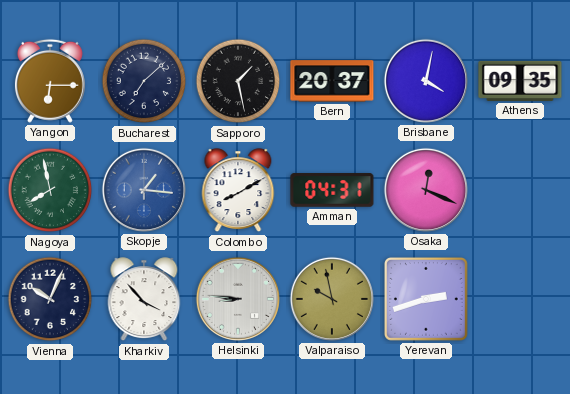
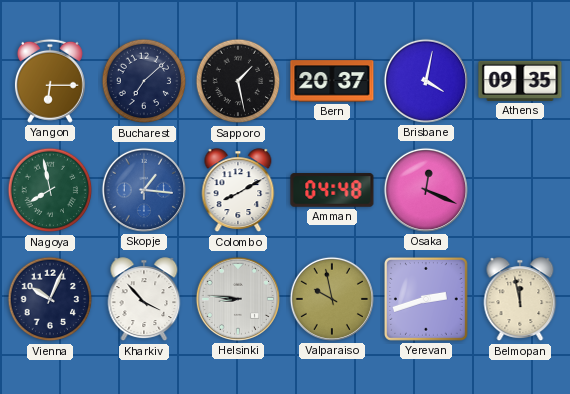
Amman: 04:31 -> 04:48 (332, 190)
Belmopan: none -> 11:58 (520, 300)
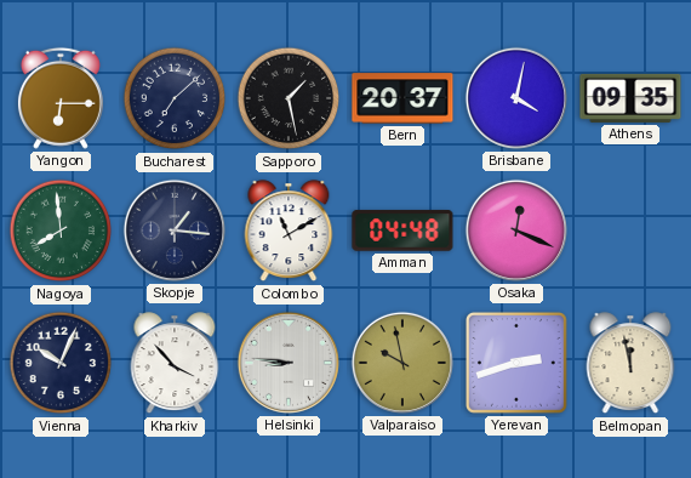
Nagoya: 7:58 -> 7:59 (61, 231)
Skopje dial: blue -> navy (175, 231)
Colombo: 8:10 -> 11:10 (289, 232)
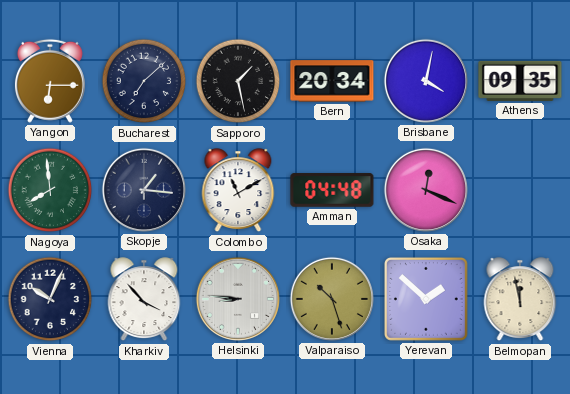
Bern: 20:37 -> 20:34 (332, 81)
Valparaiso: 9:58 -> 10:27 (332, 299)
Yerevan: 2:42 -> 1:52 (426, 299)
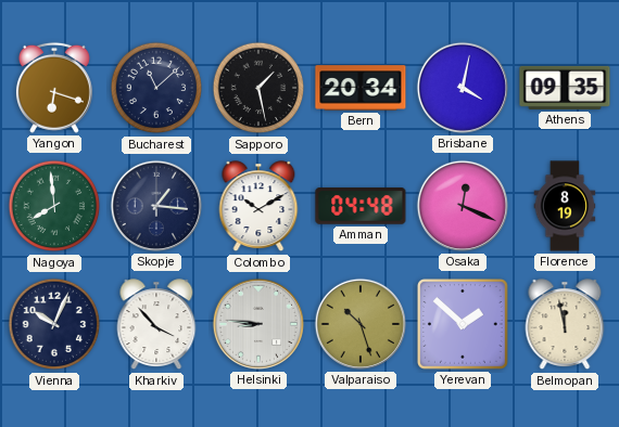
Yangon: 6:15 -> 6:18 (54, 88)
Bucharest: 7:08 -> 11:08 (156, 88)
Colombo: 11:10 -> 10:10 (258, 207)
Florence: none -> 8:19 (565, 206)
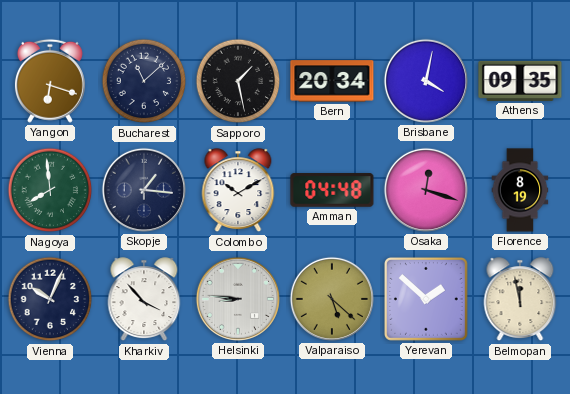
Osaka: 12:19 -> 12:18 (426, 190)
Valparaiso: 10:27 -> 5:22 (332, 299)
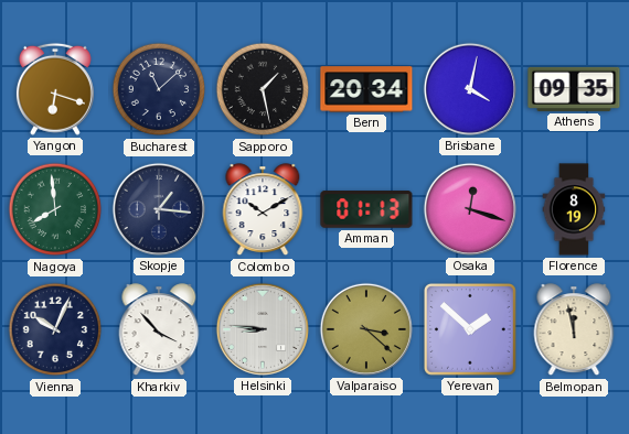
Amman: 04:48 -> 01:13 (366, 209)
Valparaiso: 5:22 -> 3:22 (366, 329)
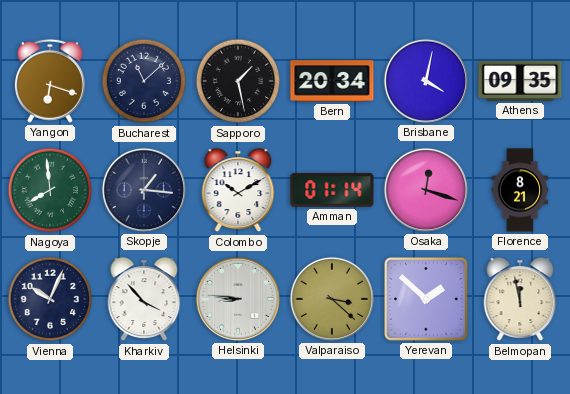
Amman: 01:13 -> 01:14 (332, 190)
Florence: 8:19 -> 8:21 (520, 190)
